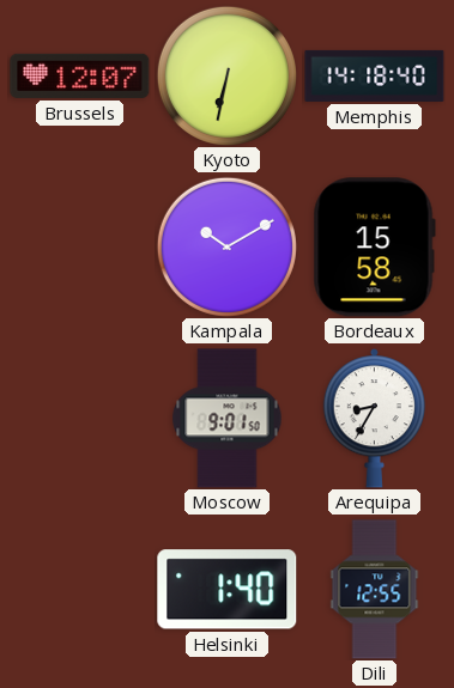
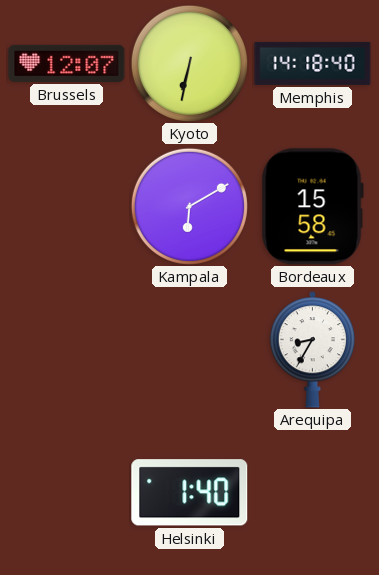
Kampala: 10:10 -> 6:10 (189, 206)
Moscow: 9:01 -> none (228, 419)
Dili: 12:55 -> none (375, 590)
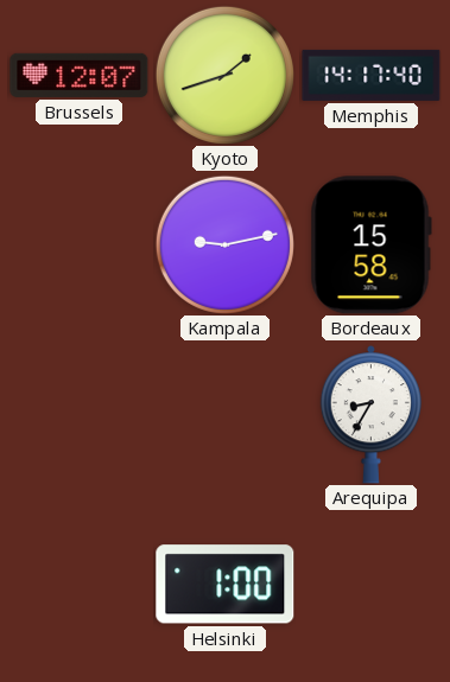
Kyoto: 6:32 -> 1:42 (224, 75)
Memphis: 14:18 -> 14:17 (372, 75)
Kampala: 6:10 -> 9:13 (224, 244)
Helsinki: 1:40 -> 1:00 (226, 585)
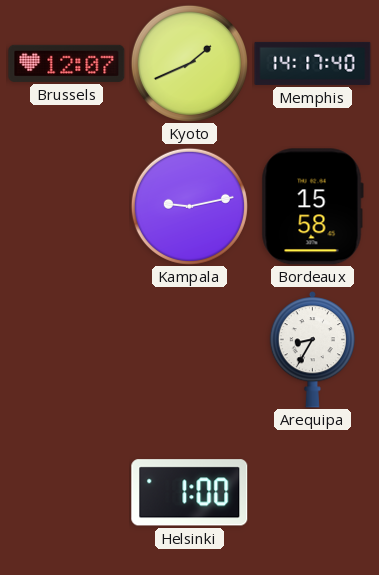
Kyoto: 1:42 -> 1:41 (189, 63)
